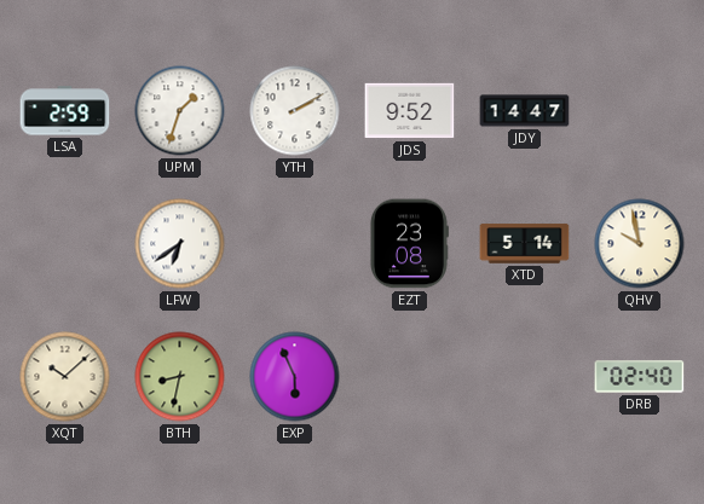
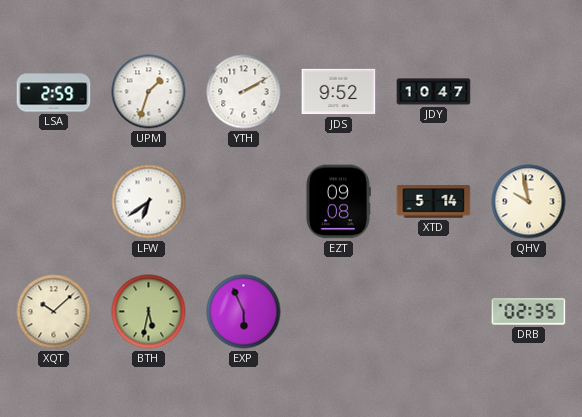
JDY: 14:47 -> 10:47 (434, 92)
EZT: 23:08 -> 09:08 (338, 202)
BTH: 8:32 -> 5:32 (149, 312)
DRB: 02:40 -> 02:35 (529, 312)
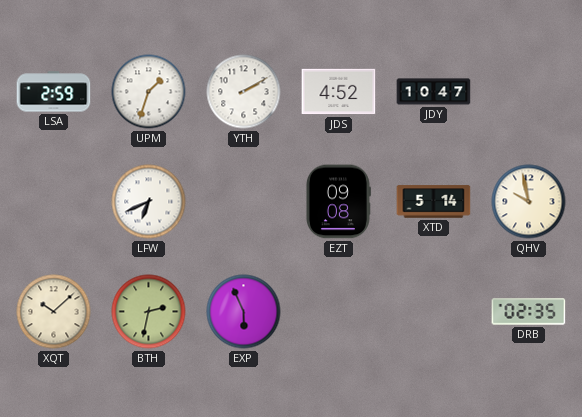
JDS: 9:52 -> 4:52 (339, 92)
LFW: 6:39 -> 6:41 (149, 202)
BTH: 5:32 -> 2:32 (149, 312)
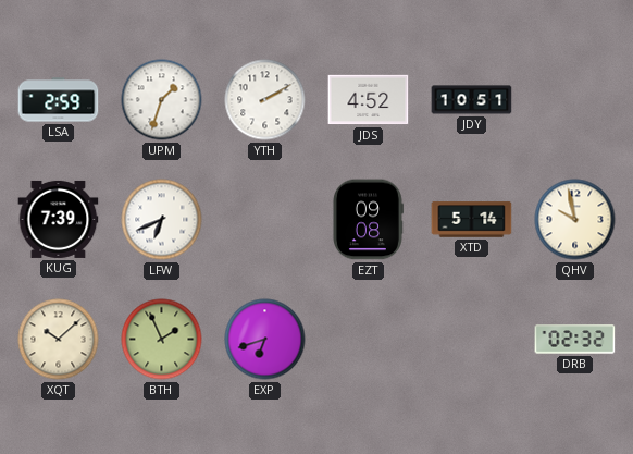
JDY: 10:47 -> 10:51 (472, 100)
KUG: none -> 7:39 (59, 219)
BTH: 2:32 -> 1:56 (162, 340)
EXP: 5:56 -> 6:42 (265, 340)
DRB: 02:35 -> 02:32 (575, 340)
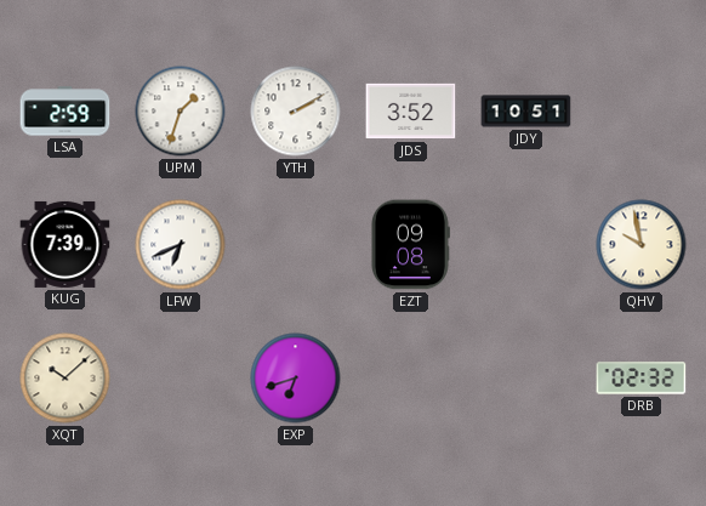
JDS: 4:52 -> 3:52 (411, 112)
XTD: 5:14 -> none (472, 220)
BTH: 1:56 -> none (162, 340)
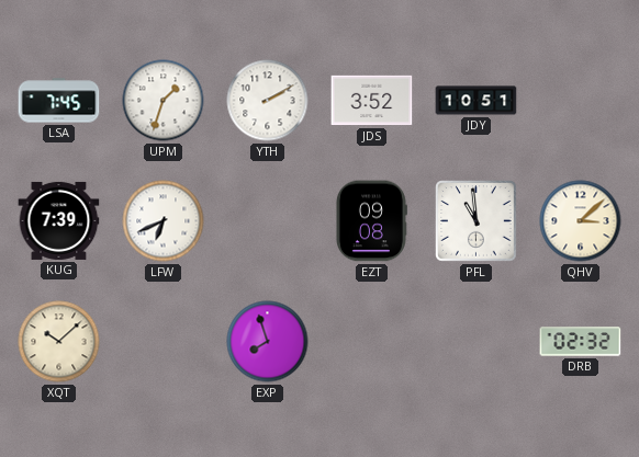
LSA: 2:59 -> 7:45 (59, 101)
PFL: none -> 10:59 (477, 221)
QHV: 9:58 -> 3:08 (581, 221)
EXP: 6:42 -> 7:57 (268, 342)
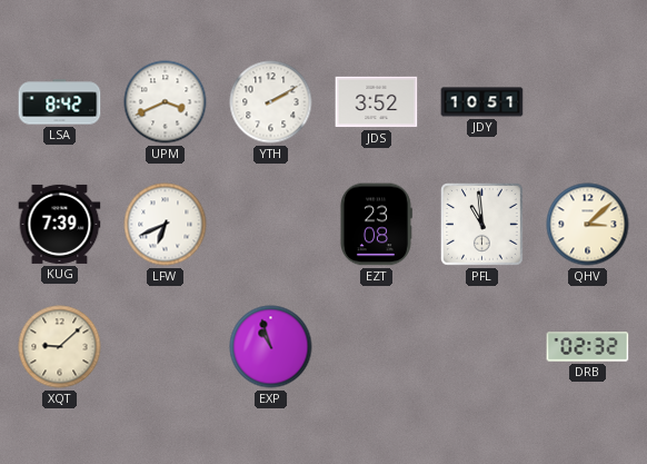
LSA: 7:45 -> 8:42 (60, 102)
UPM: 1:33 -> 3:41 (166, 102)
EZT: 09:08 -> 23:08 (376, 225)
XQT: 10:08 -> 9:08 (60, 347)
EXP: 7:57 -> 10:57 (271, 347)
